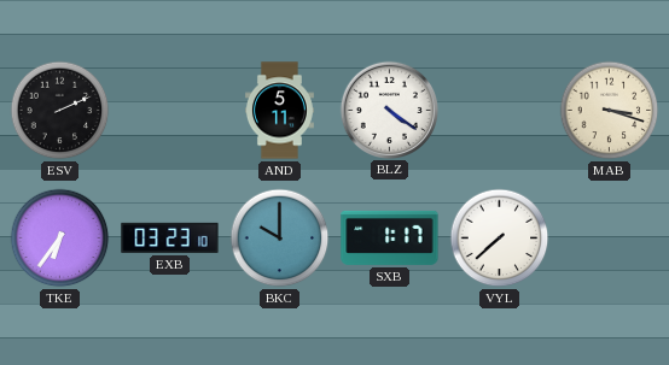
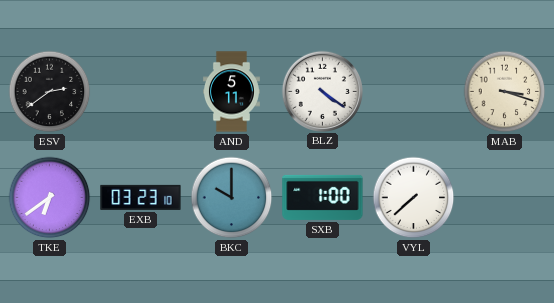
ESV: 2:11 -> 2:39 (50, 92)
TKE: 6:36 -> 6:39 (50, 198)
SXB: 1:17 -> 1:00 (323, 197)
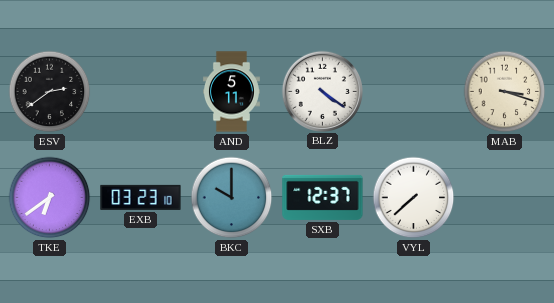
SXB: 1:00 -> 12:37 (323, 197)
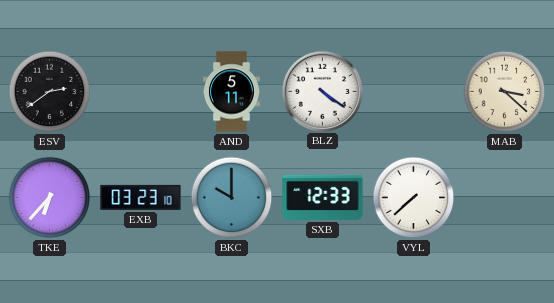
MAB: 3:18 -> 3:22 (505, 92)
TKE: 6:39 -> 6:37 (50, 198)
SXB: 12:37 -> 12:33 (323, 197)
